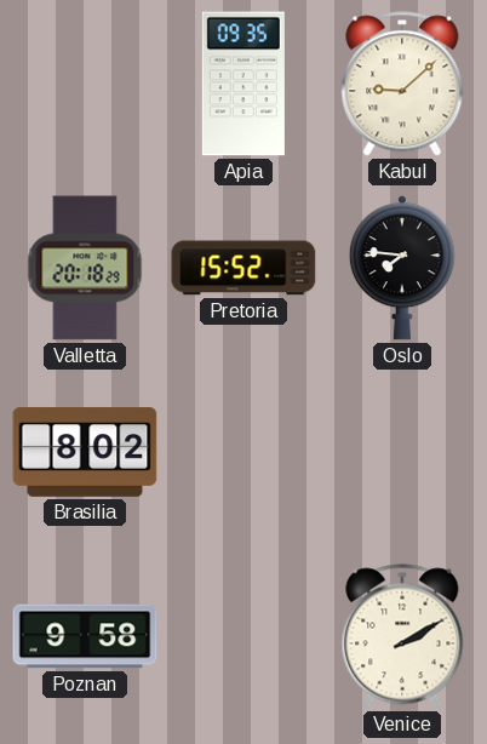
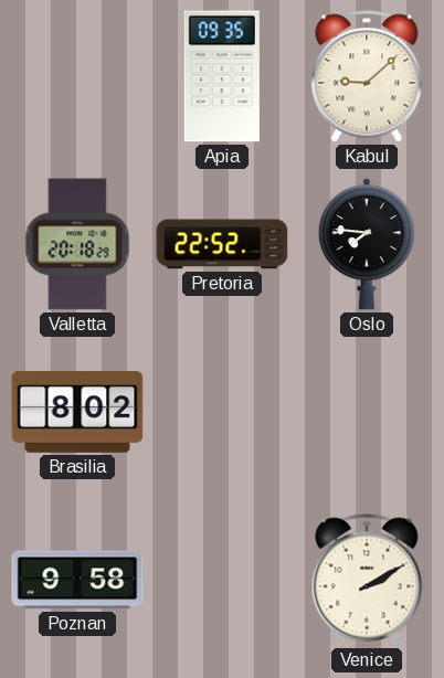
Pretoria: 15:52 -> 22:52 (222, 244)
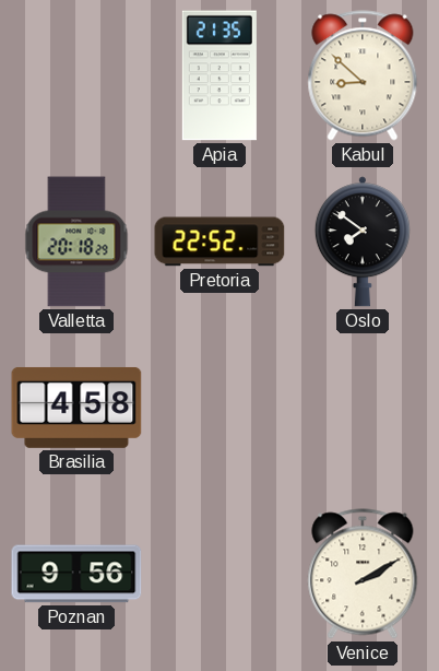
Apia: 09:35 -> 21:35 (220, 75)
Kabul: 9:08 -> 8:52 (363, 75)
Oslo: 7:46 -> 7:51 (363, 242)
Brasilia: 8:02 -> 4:58 (76, 408)
Poznan: 9:58 -> 9:56 (76, 574)
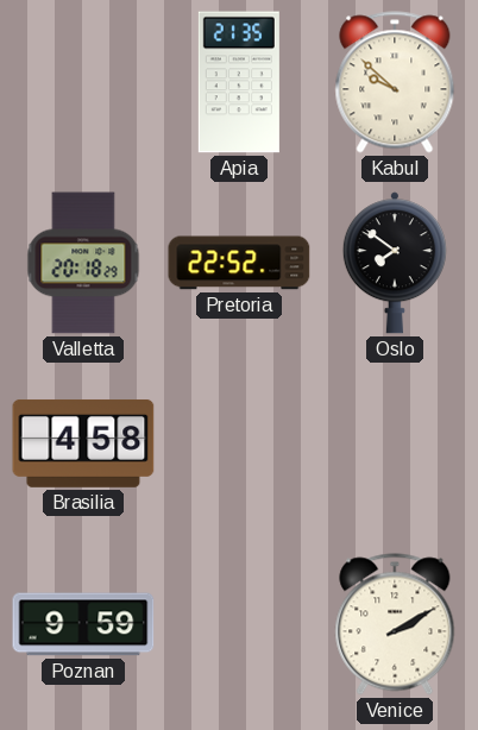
Kabul: 8:52 -> 9:52 (395, 82)
Poznan: 9:56 -> 9:59 (83, 624)
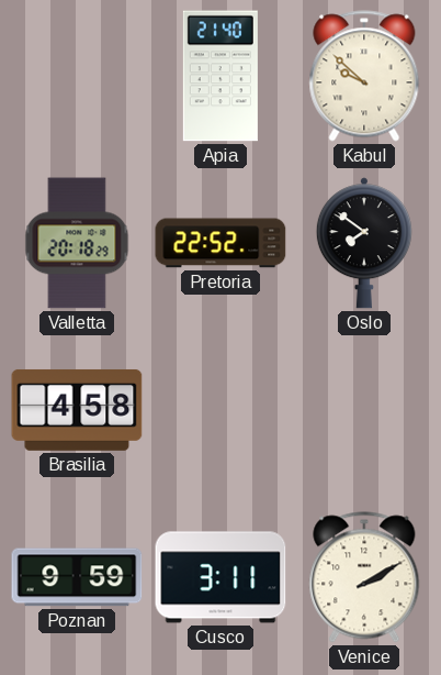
Apia: 21:35 -> 21:40 (220, 76)
Cusco: none -> 3:11 (220, 577)
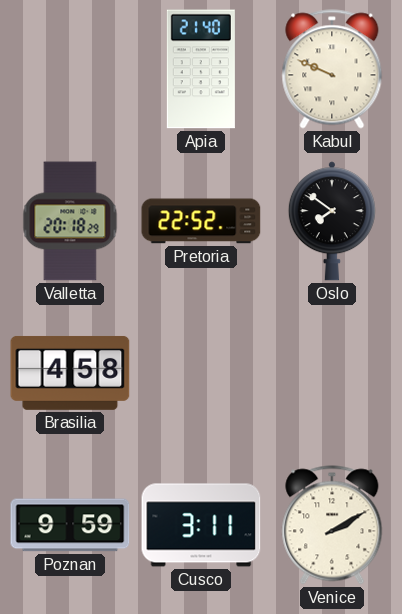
Kabul: 9:52 -> 9:49 (332, 69)
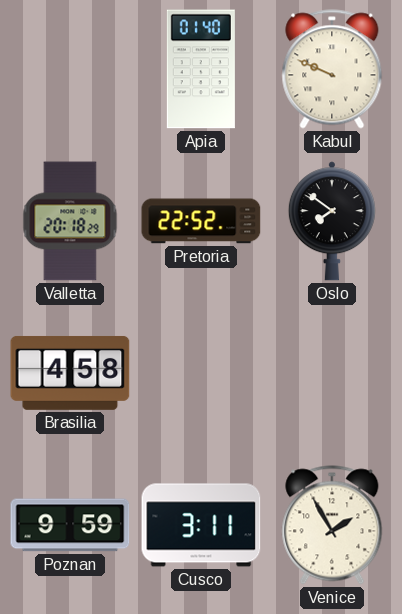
Apia: 21:40 -> 01:40 (201, 69)
Venice: 2:10 -> 1:55 (332, 525)
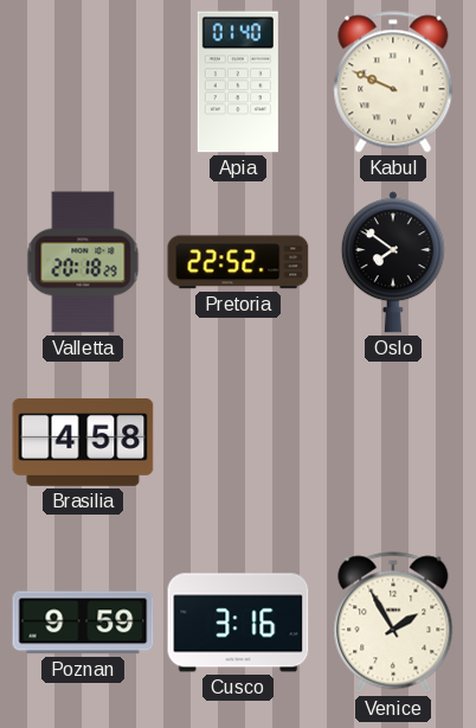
Cusco: 3:11 -> 3:16 (238, 622)
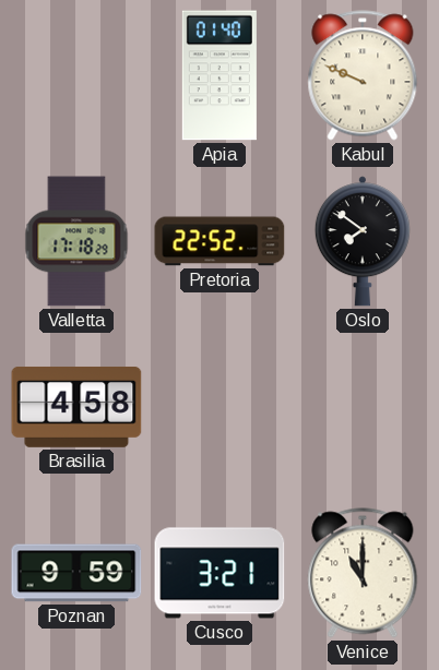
Valletta: 20:18 -> 17:18 (76, 241)
Cusco: 3:16 -> 3:21 (220, 573)
Venice: 1:55 -> 11:00 (363, 573)
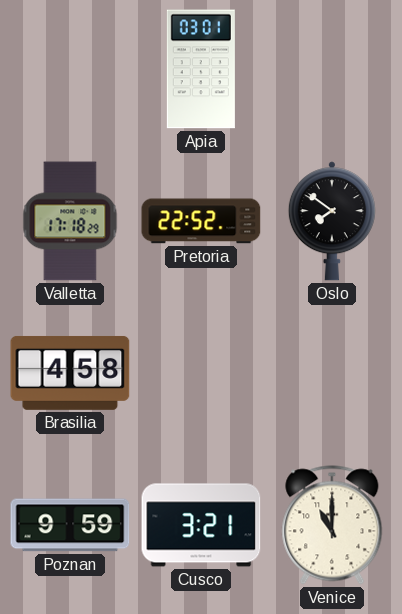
Apia: 01:40 -> 03:01 (201, 69)
Kabul: 9:49 -> none (363, 75)
